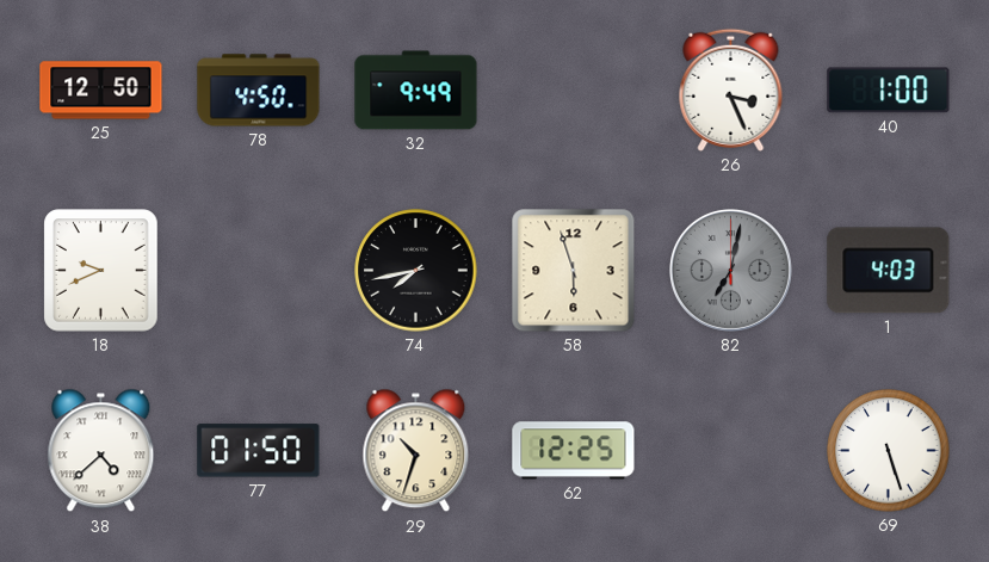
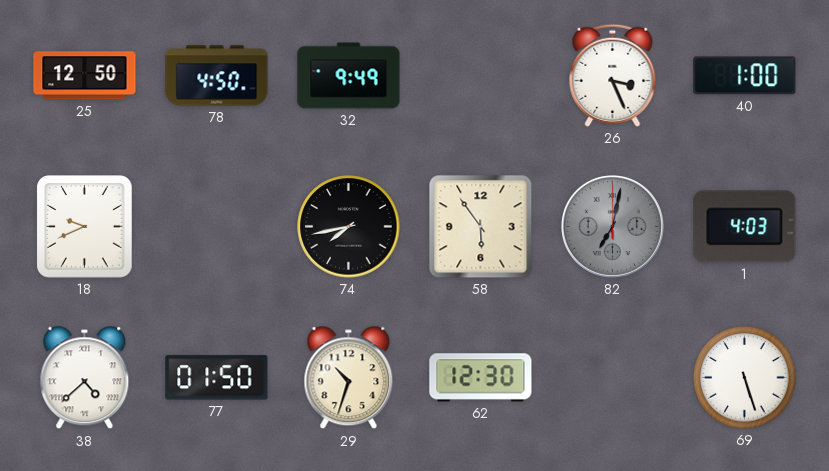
58: 5:57 -> 5:54 (481, 227)
62: 12:25 -> 12:30 (481, 378)
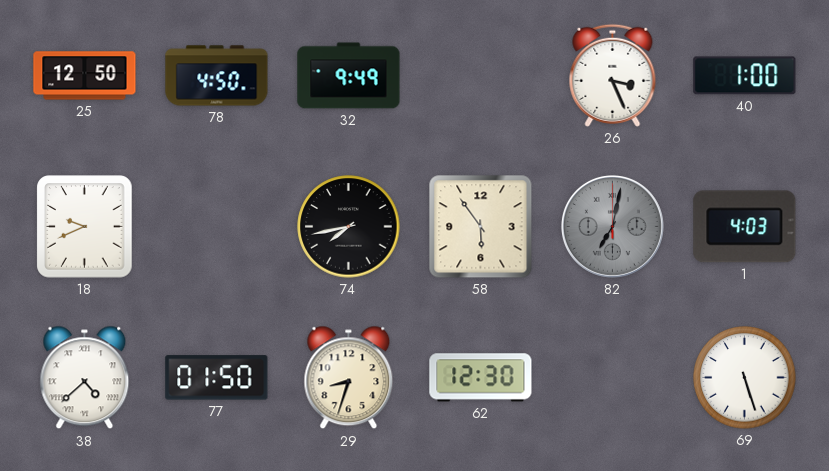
29: 10:33 -> 8:33 (349, 378)
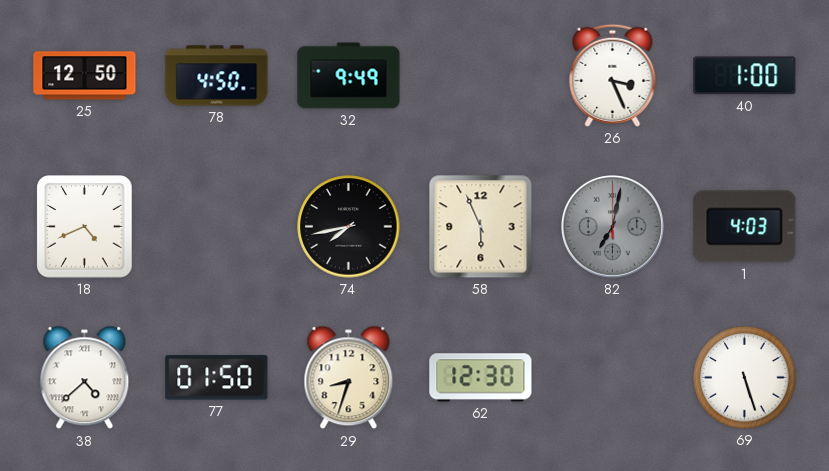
18: 9:41 -> 4:41 (85, 227)
58: 5:54 -> 5:56 (481, 227)
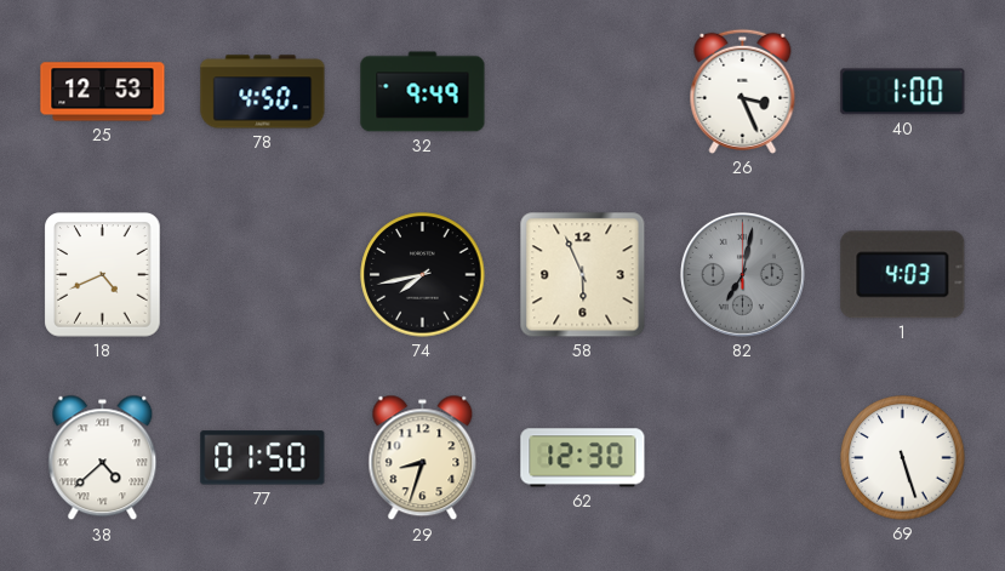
25: 12:50 -> 12:53 (103, 92)
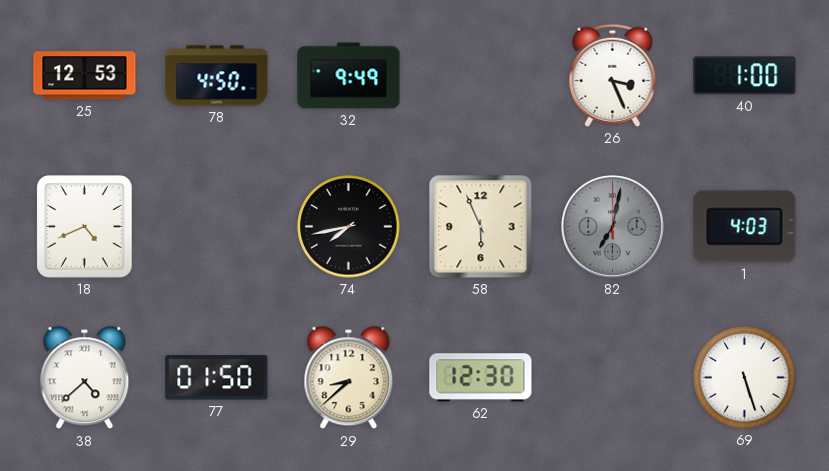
29: 8:33 -> 8:38 (349, 378)
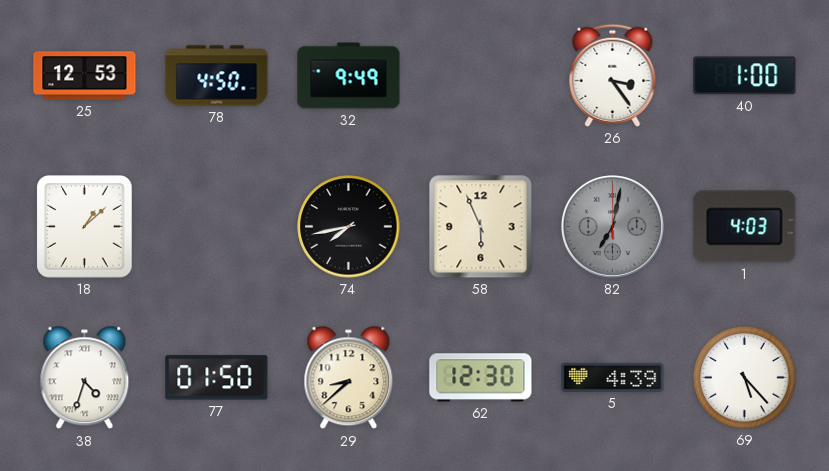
26: 3:26 -> 3:24 (613, 75)
18: 4:41 -> 1:08 (85, 227)
38: 4:38 -> 4:33 (85, 378)
5: none -> 4:39 (613, 377)
69: 5:27 -> 5:23 (745, 378)
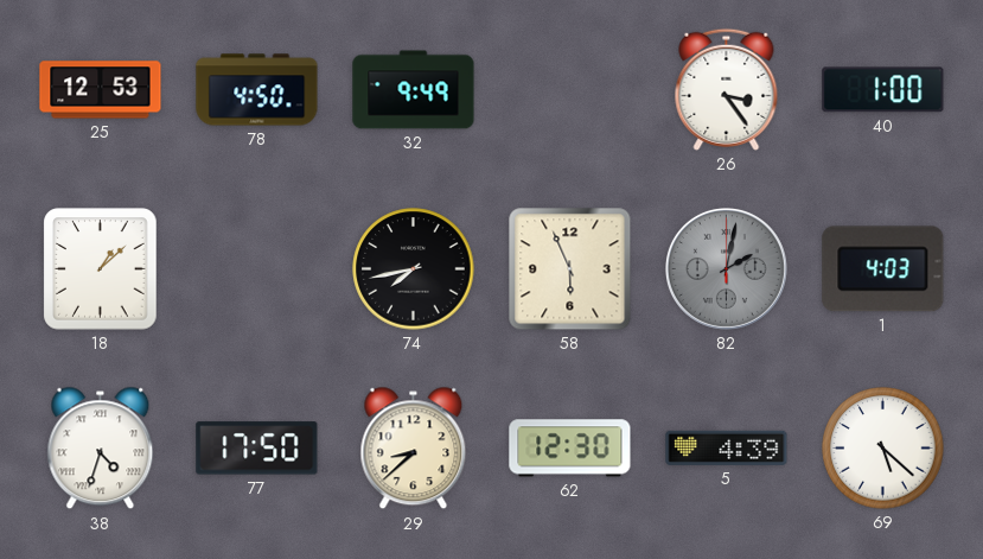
82: 7:02 -> 2:02 (726, 268)
77: 01:50 -> 17:50 (257, 449)
69: 5:23 -> 5:22 (883, 449)
